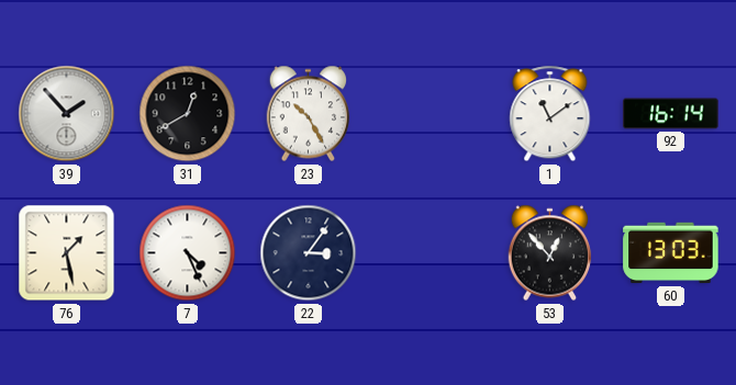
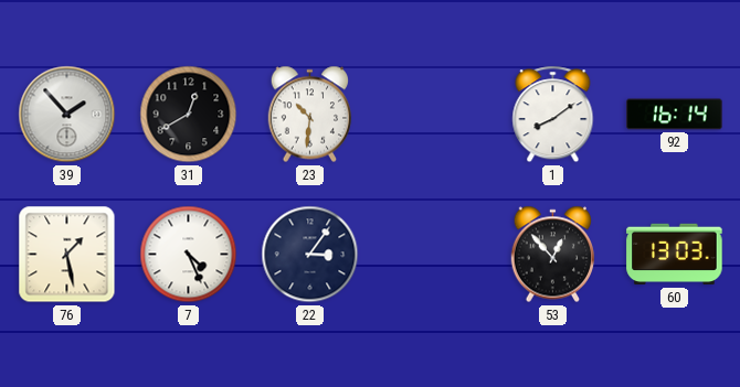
23: 10:25 -> 10:31 (310, 115)
1: 11:09 -> 8:09 (553, 115)
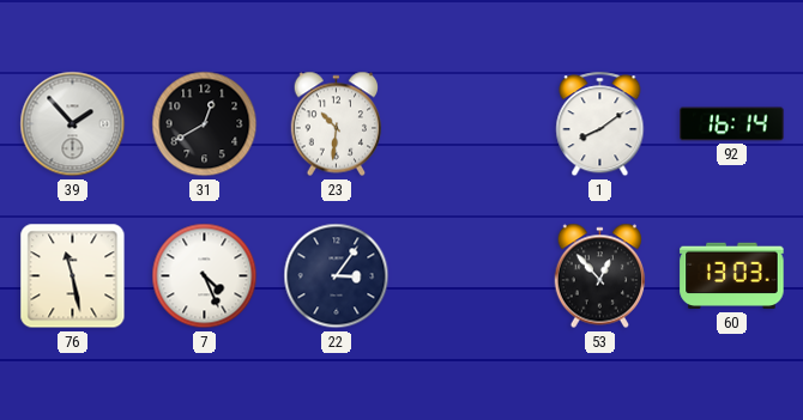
76: 1:28 -> 11:28 (73, 276)
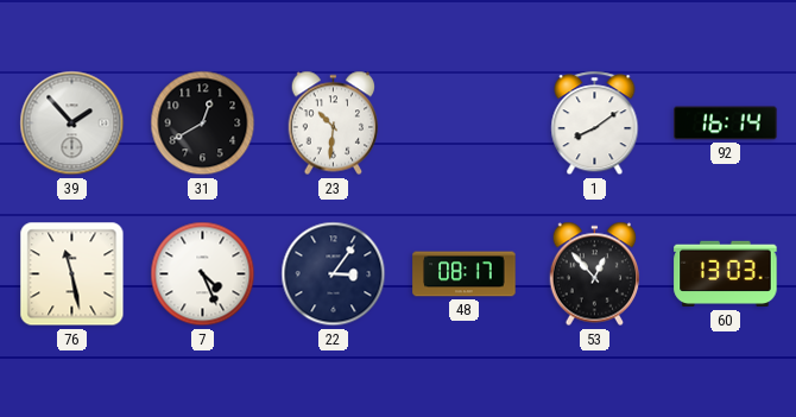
48: none -> 08:17 (465, 274)
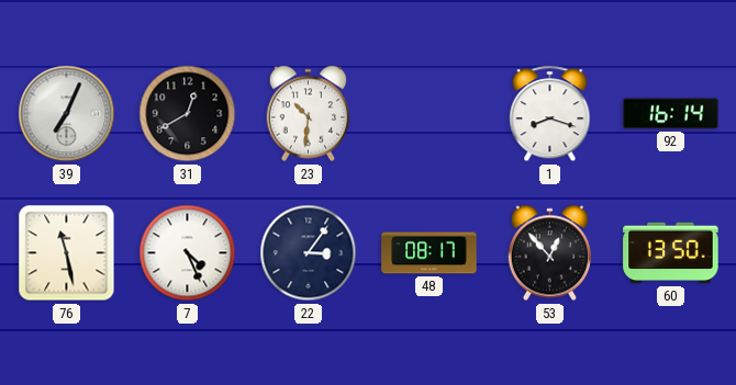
39: 1:53 -> 7:04 (67, 114)
1: 8:09 -> 8:18 (550, 114)
60: 13:03 -> 13:50 (671, 253)
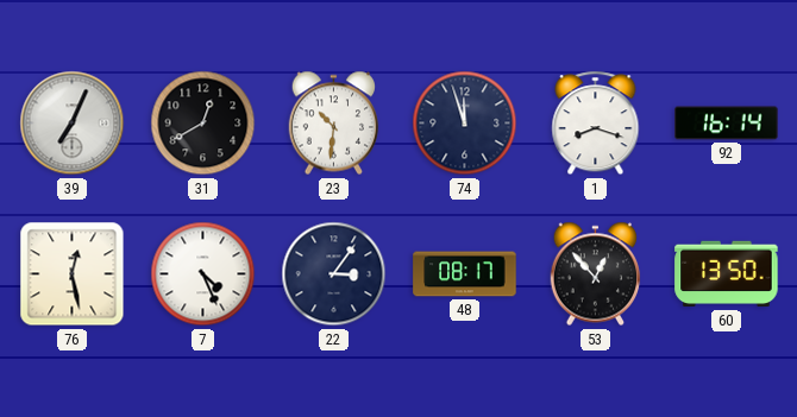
74: none -> 11:57 (465, 124)
76: 11:28 -> 12:28 (73, 274)
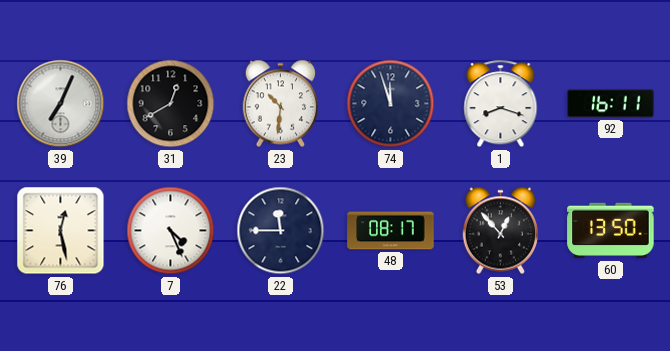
92: 16:14 -> 16:11 (611, 104)
22: 3:06 -> 11:45 (281, 231)
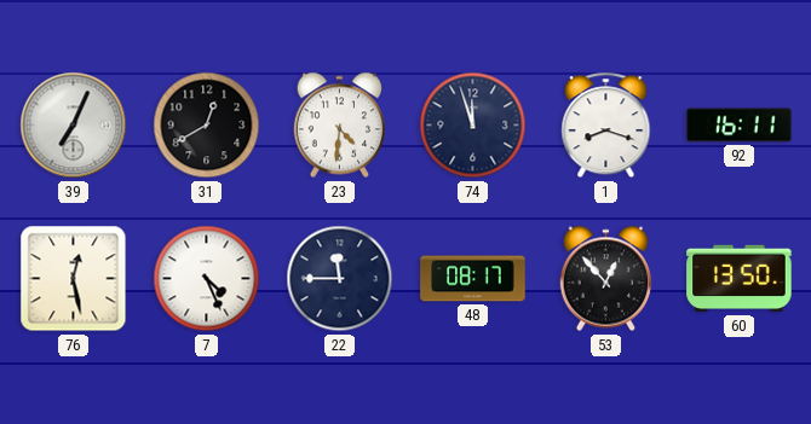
23: 10:31 -> 4:31 (340, 126)
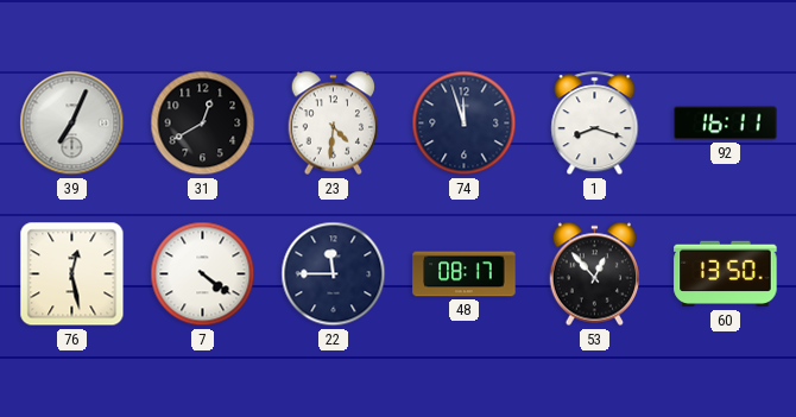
7: 4:26 -> 4:21 (203, 274)
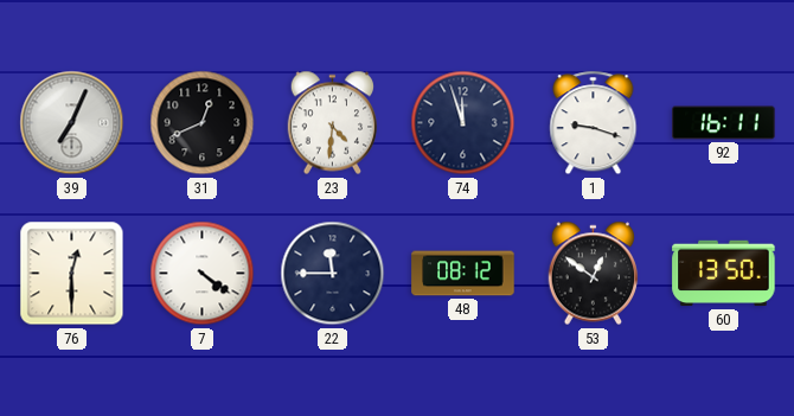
31: 12:40 -> 12:41 (203, 123)
1: 8:18 -> 9:18 (594, 123)
76: 12:28 -> 12:30 (72, 274)
48: 08:17 -> 08:12 (463, 274)
53: 12:53 -> 12:51 (594, 274)
